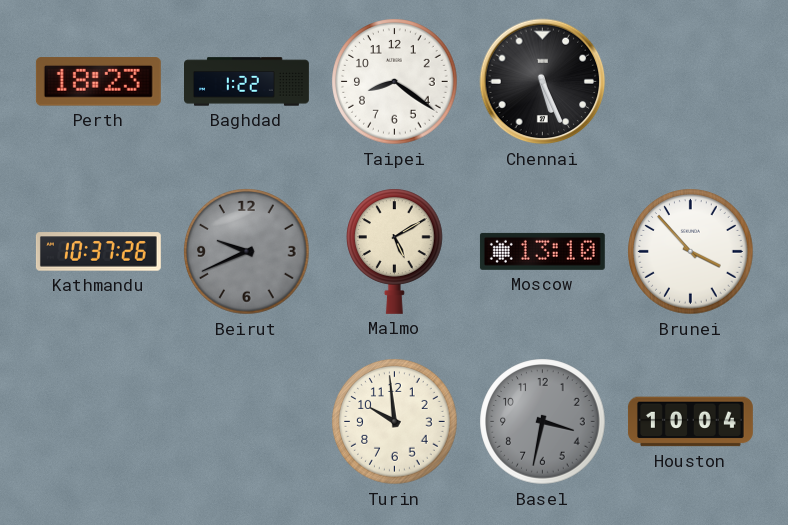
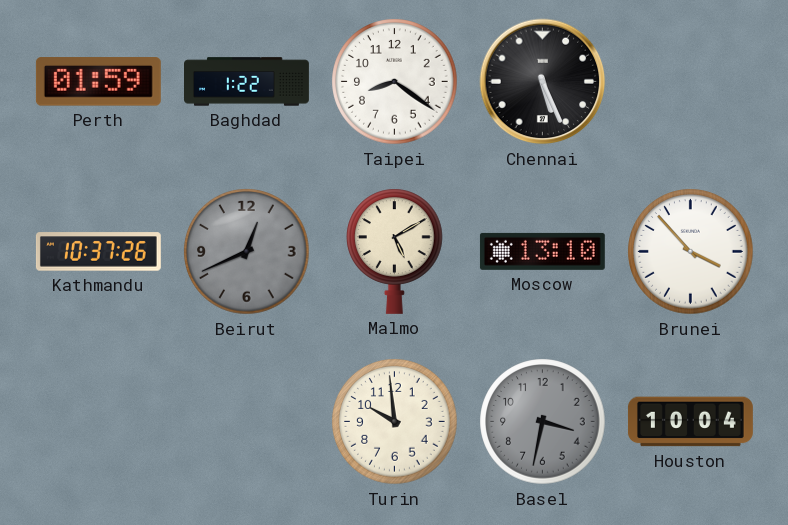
Perth: 18:23 -> 01:59 (98, 82)
Beirut: 9:41 -> 12:41 (247, 252)
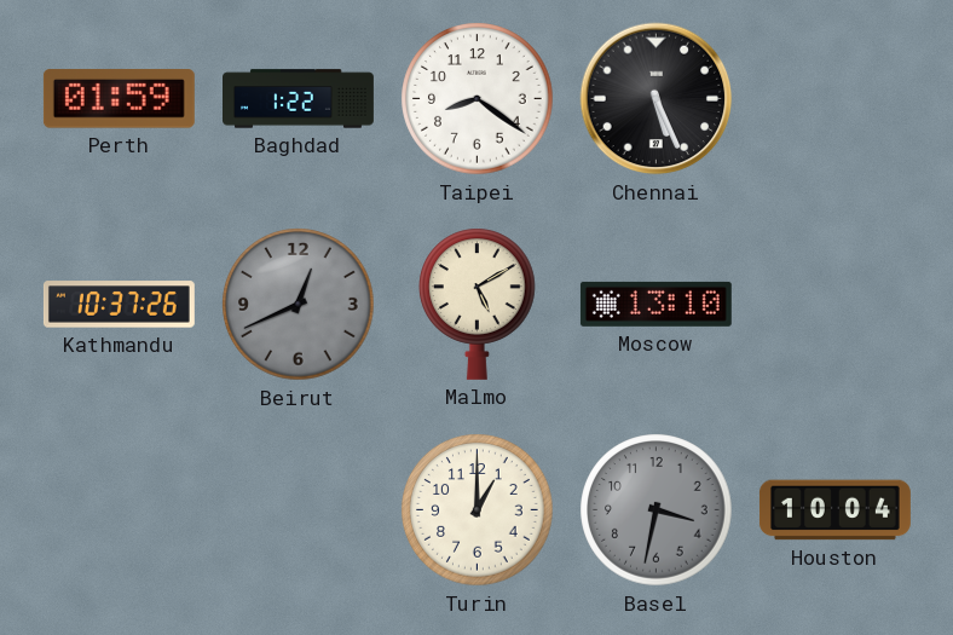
Brunei: 3:53 -> none (691, 252)
Turin: 9:59 -> 1:00 (478, 510)
